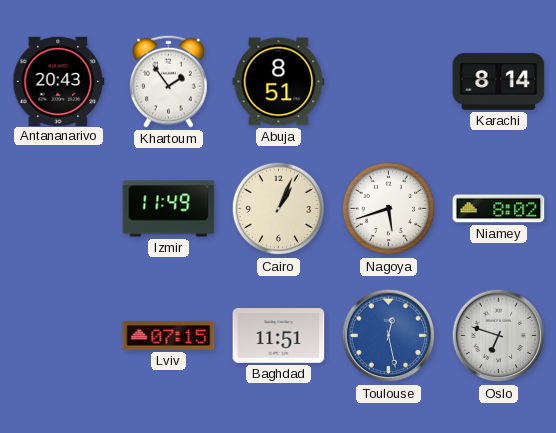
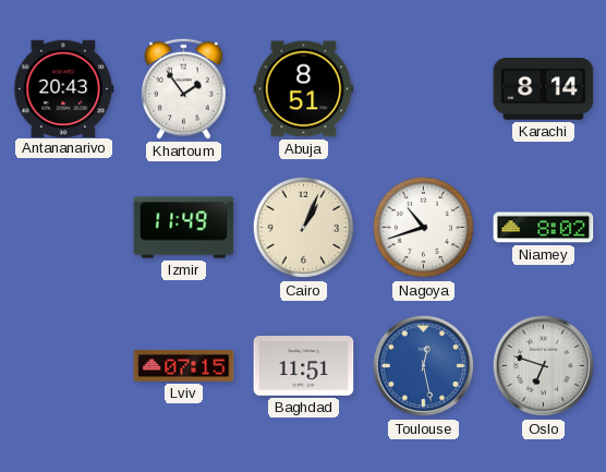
Nagoya: 5:42 -> 10:42 (424, 228)
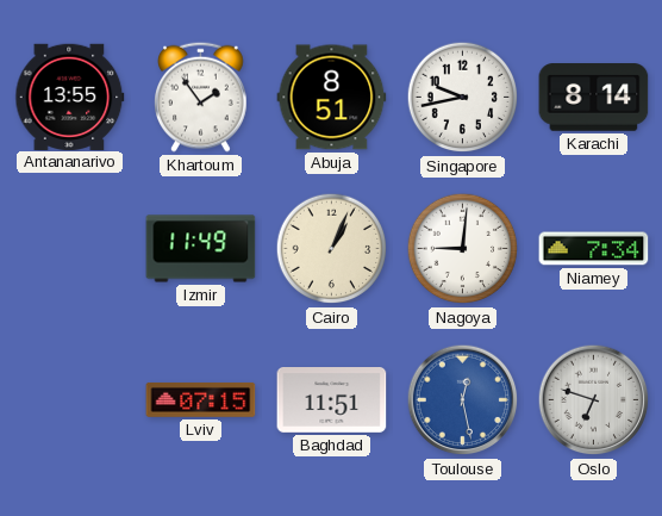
Antananarivo: 20:43 -> 13:55 (70, 97)
Singapore: none -> 9:43 (463, 98)
Nagoya: 10:42 -> 9:01 (463, 249)
Niamey: 8:02 -> 7:34 (594, 249)
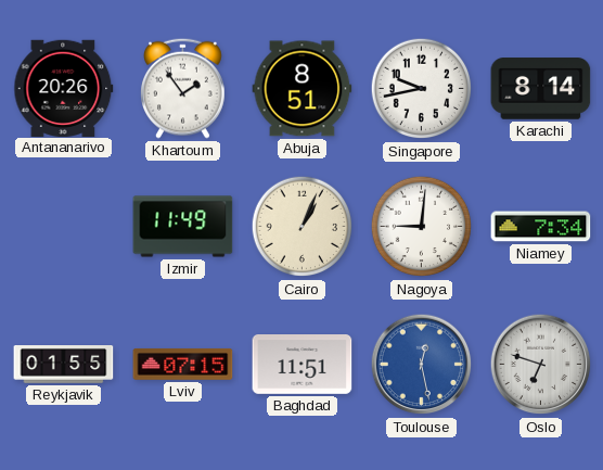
Antananarivo: 13:55 -> 20:26 (64, 88)
Reykjavik: none -> 01:55 (64, 365)
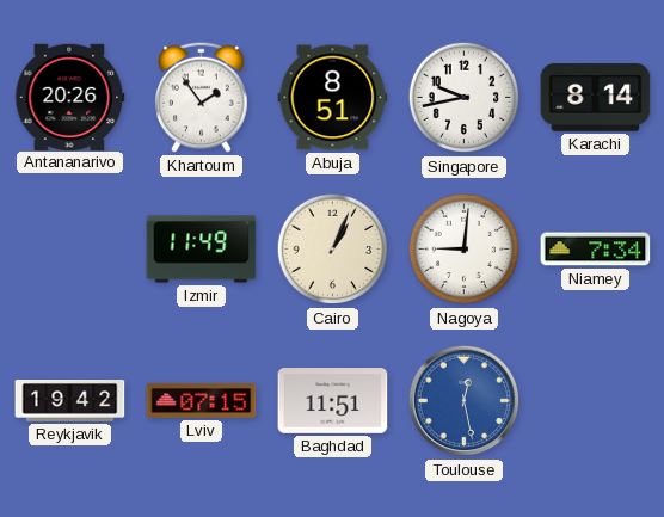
Reykjavik: 01:55 -> 19:42 (70, 401)
Oslo: 6:48 -> none (541, 365)
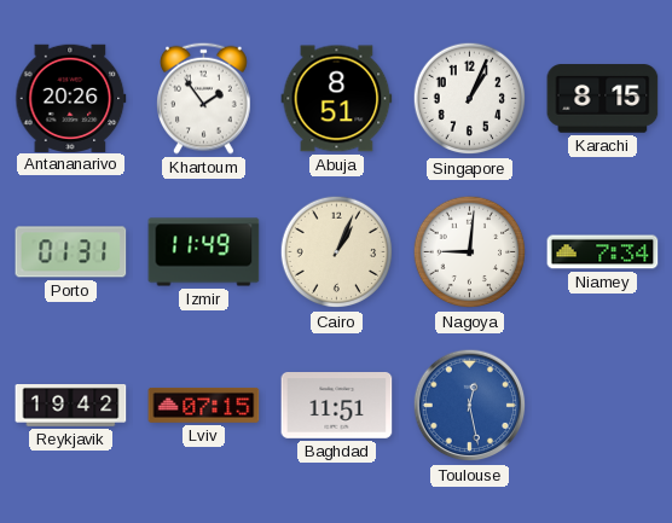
Singapore: 9:43 -> 1:04 (470, 99)
Karachi: 8:14 -> 8:15 (603, 99)
Porto: none -> 01:31 (71, 252)
